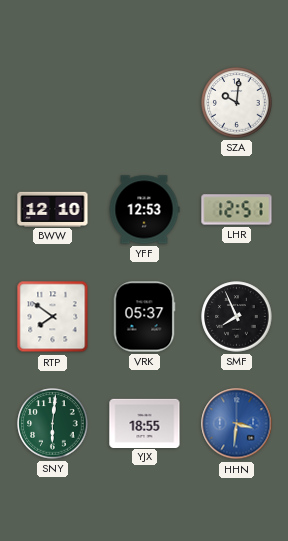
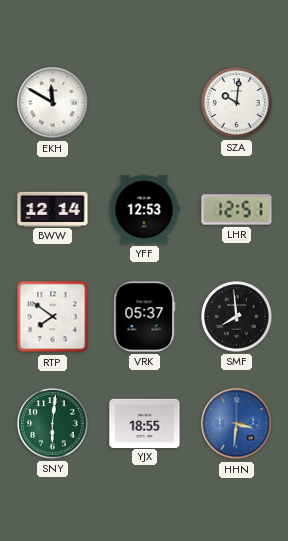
EKH: none -> 11:50 (53, 103)
BWW: 12:10 -> 12:14 (53, 209)
SMF: 7:56 -> 7:59 (237, 317)
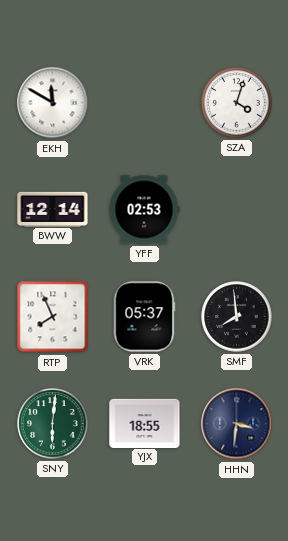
SZA: 10:01 -> 4:03 (237, 103)
YFF: 12:53 -> 02:53 (144, 210)
LHR: 12:51 -> none (237, 210)
RTP: 7:51 -> 7:56 (53, 317)
HHN dial: blue -> navy (237, 424)
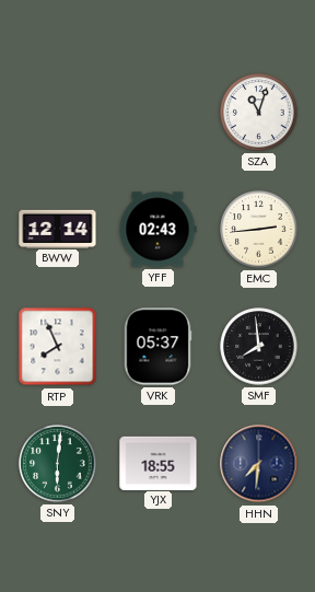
EKH: 11:50 -> none (53, 103)
SZA: 4:03 -> 11:03 (259, 113)
YFF: 02:53 -> 02:43 (157, 230)
EMC: none -> 2:44 (259, 230)
HHN: 3:31 -> 7:31 (259, 464)
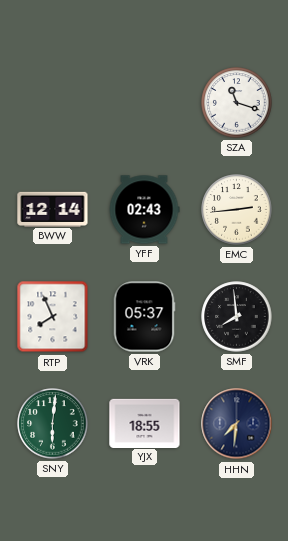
SZA: 11:03 -> 11:18 (237, 103)
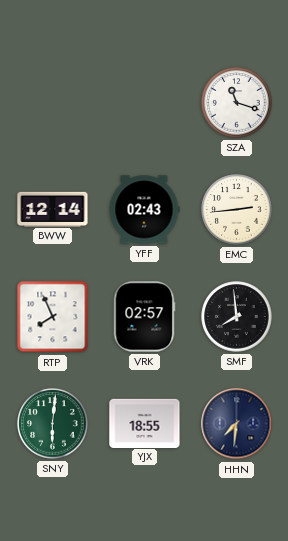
VRK: 05:37 -> 02:57 (144, 317)
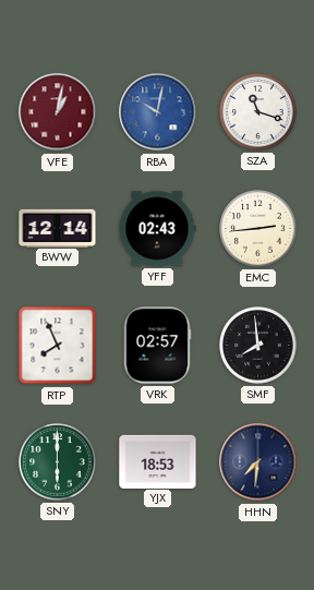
VFE: none -> 1:02 (58, 112)
RBA: none -> 10:02 (158, 112)
SNY: 6:01 -> 6:00 (58, 462)
YJX: 18:55 -> 18:53 (158, 461)
